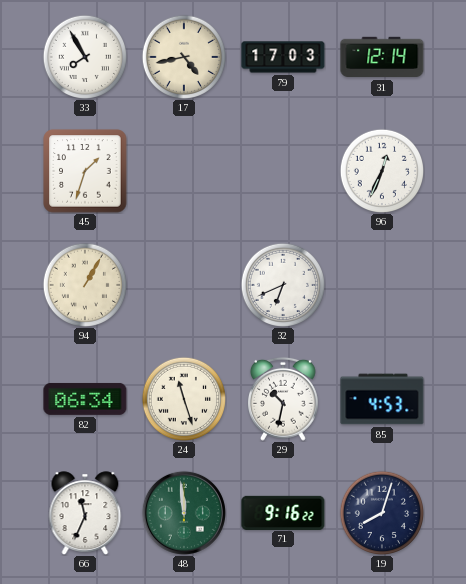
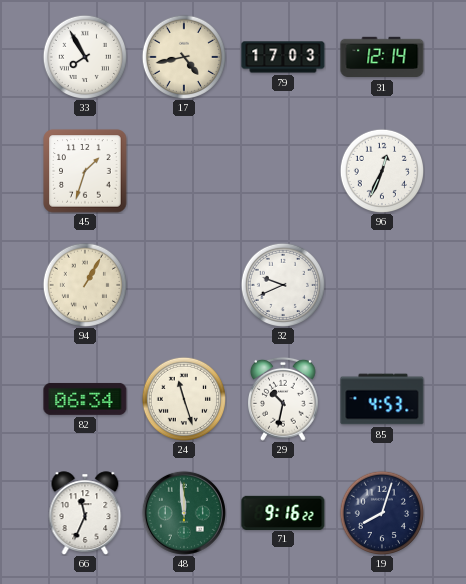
32: 6:41 -> 9:41 (282, 284)
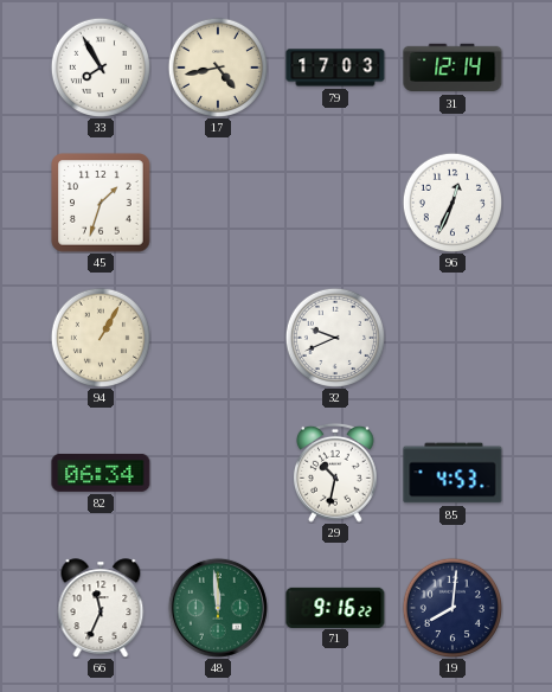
24: 11:27 -> none (183, 398)
19: 8:03 -> 8:01 (451, 607)
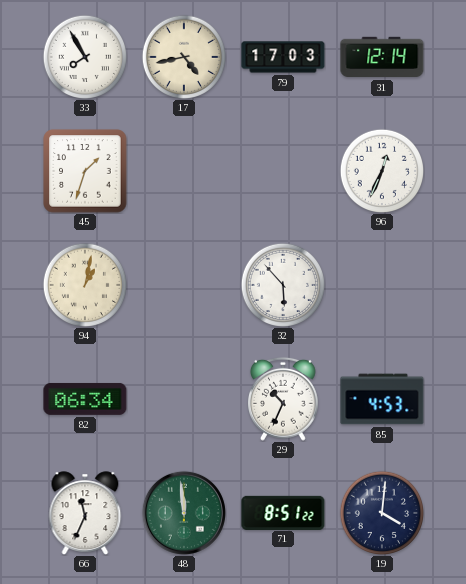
94: 1:05 -> 1:02 (84, 284)
32: 9:41 -> 5:53 (282, 284)
29: 10:32 -> 10:34 (284, 399)
71: 9:16 -> 8:51 (283, 512)
19: 8:01 -> 4:01 (381, 512)
